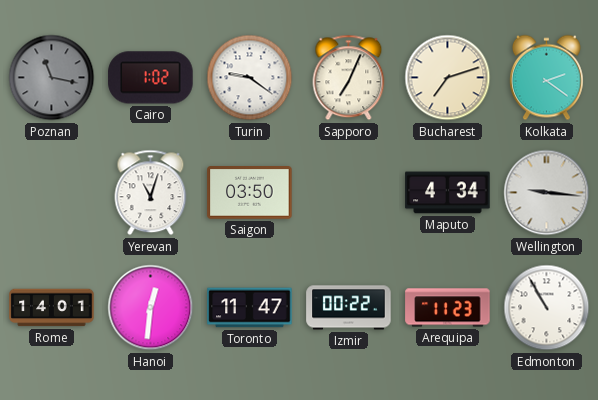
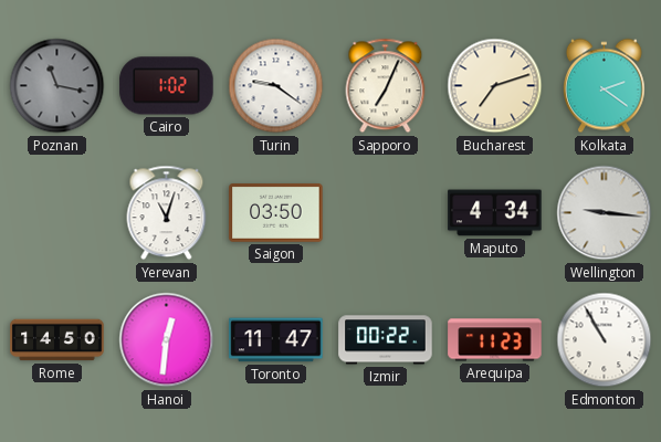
Rome: 14:01 -> 14:50 (57, 340)
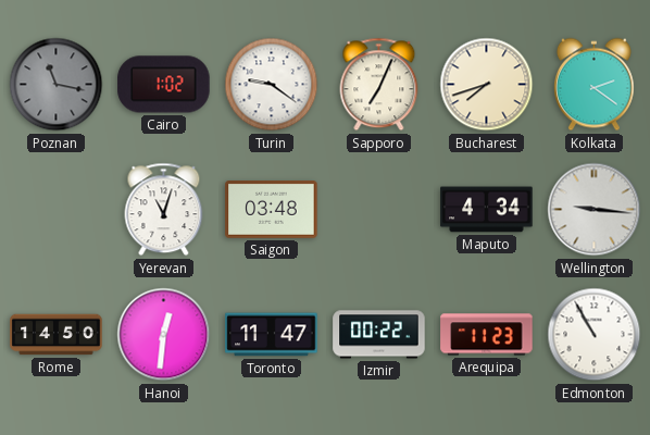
Bucharest: 7:12 -> 7:42 (487, 85)
Saigon: 03:50 -> 03:48 (272, 210)
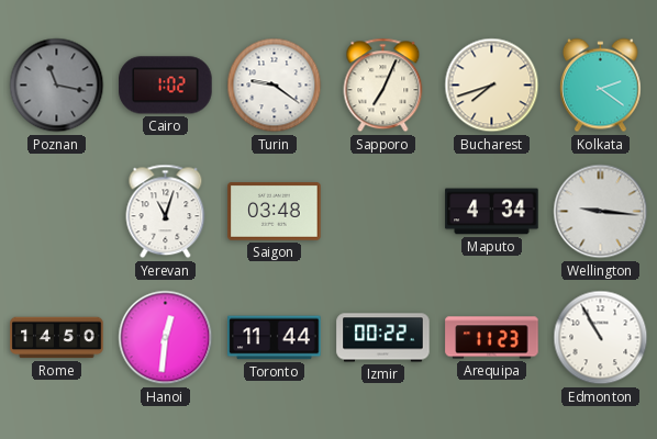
Toronto: 11:47 -> 11:44 (275, 338)
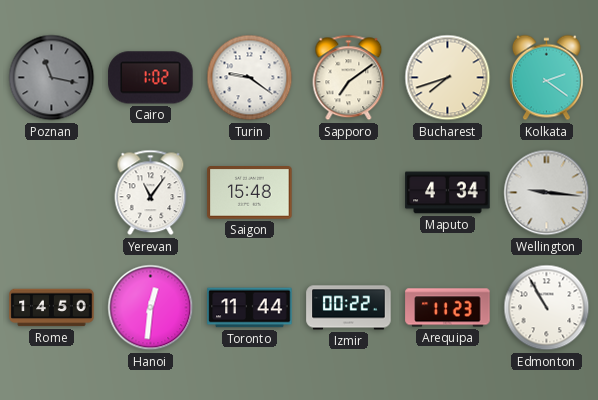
Sapporo: 7:04 -> 7:09 (349, 78)
Yerevan: 11:03 -> 11:06 (151, 193)
Saigon: 03:48 -> 15:48 (250, 193)
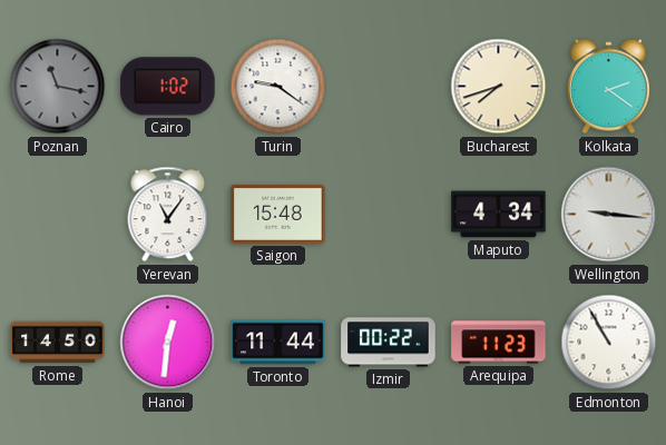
Sapporo: 7:09 -> none (349, 78)
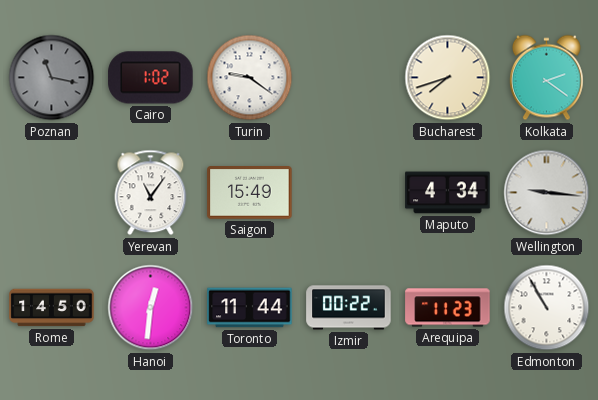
Saigon: 15:48 -> 15:49 (250, 193)
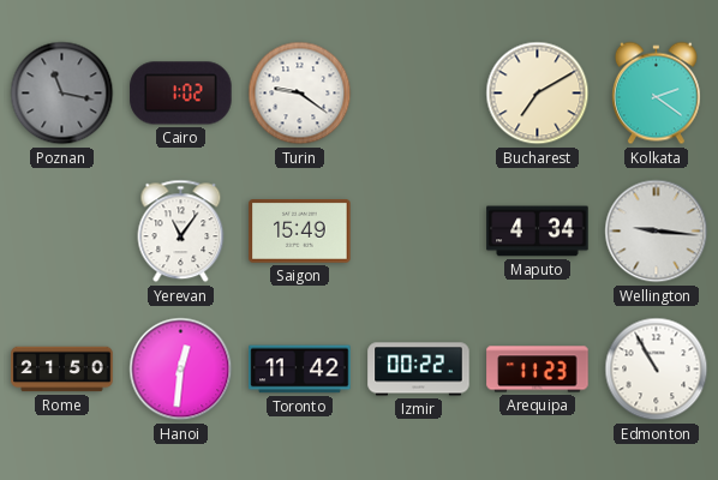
Bucharest: 7:42 -> 7:10 (538, 94)
Rome: 14:50 -> 21:50 (62, 370)
Toronto: 11:44 -> 11:42 (300, 370)
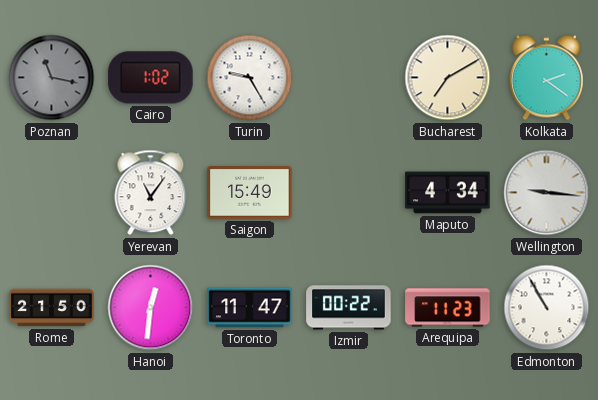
Turin: 9:21 -> 9:25 (250, 78)
Toronto: 11:42 -> 11:47 (250, 308)
